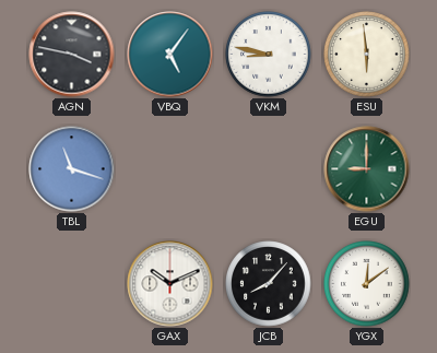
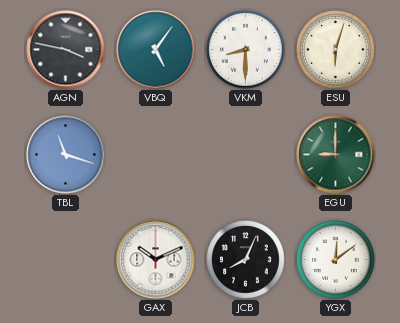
VKM: 8:47 -> 8:30 (246, 50)
ESU: 5:59 -> 6:03 (336, 50)
JCB: 8:07 -> 8:04 (246, 260)
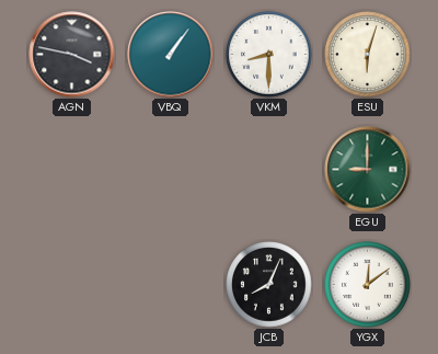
VBQ: 5:06 -> 1:06 (171, 55)
TBL: 11:18 -> none (66, 155)
GAX: 10:11 -> none (156, 260)
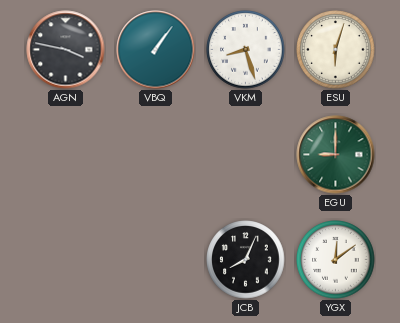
VKM: 8:30 -> 8:27 (246, 50)
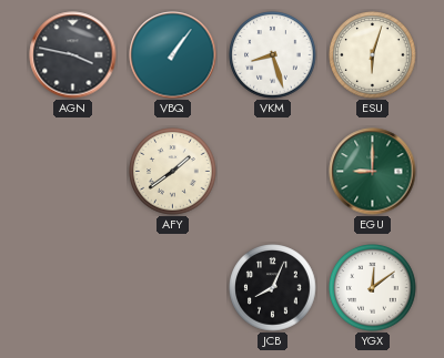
AFY: none -> 1:39 (173, 172)
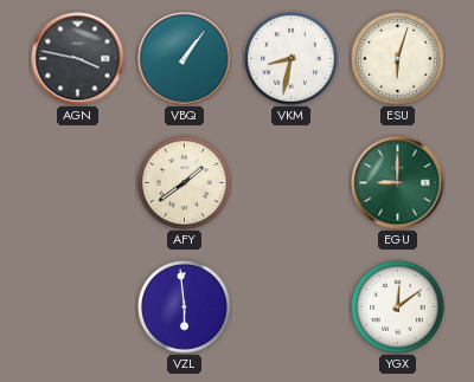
VKM: 8:27 -> 8:32 (292, 59)
VZL: none -> 5:59 (185, 307)
JCB: 8:04 -> none (273, 288)
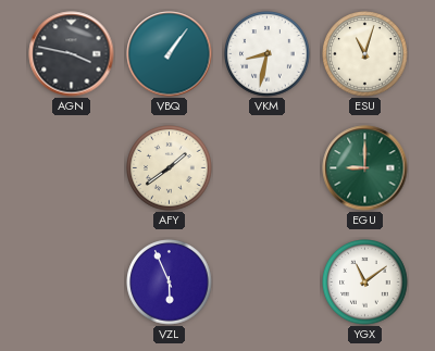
ESU: 6:03 -> 11:03 (365, 54)
VZL: 5:59 -> 5:56 (170, 283)
YGX: 12:09 -> 11:09 (365, 283)
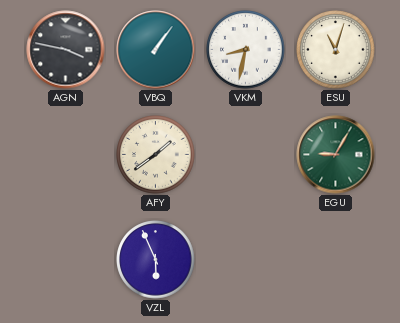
EGU: 9:00 -> 9:05 (336, 155)
YGX: 11:09 -> none (365, 283)
